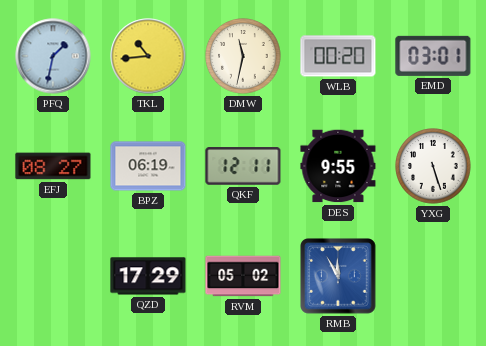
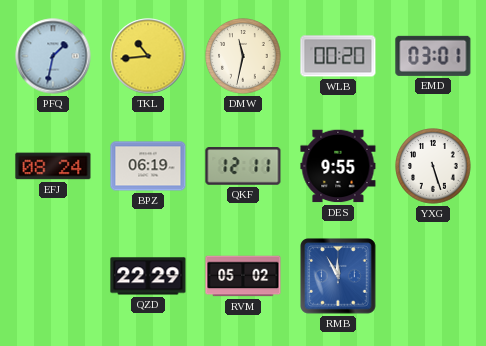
EFJ: 08:27 -> 08:24 (53, 166)
QZD: 17:29 -> 22:29 (148, 276)
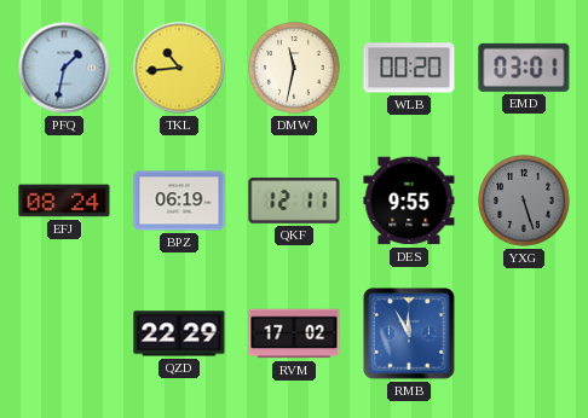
YXG dial: white -> grey (524, 201)
RVM: 05:02 -> 17:02 (294, 333)
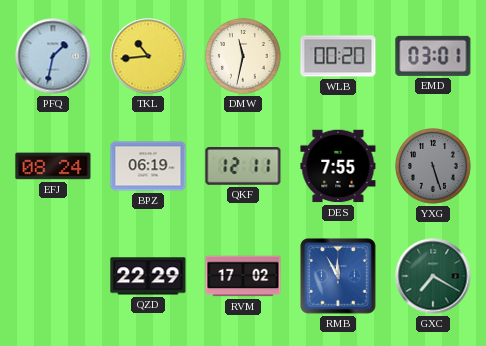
DES: 9:55 -> 7:55 (338, 166)
GXC: none -> 7:20 (433, 276)
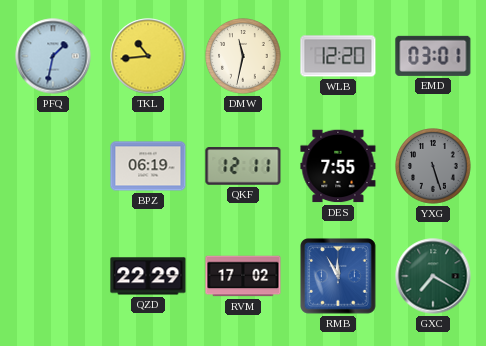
WLB: 00:20 -> 12:20 (338, 56)
EFJ: 08:24 -> none (53, 166)
